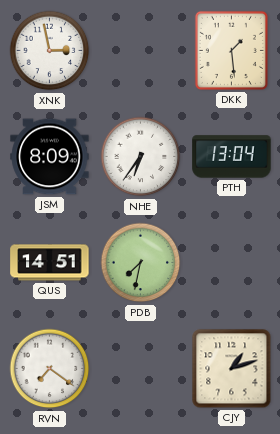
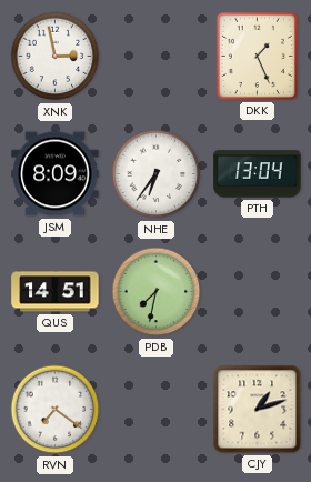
DKK: 1:29 -> 1:26 (257, 56)
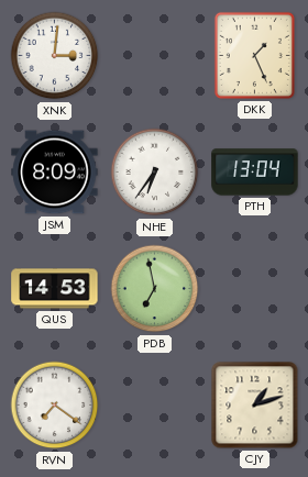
XNK: 2:58 -> 3:01 (55, 56)
QUS: 14:51 -> 14:53 (55, 289)
PDB: 7:32 -> 6:58 (155, 289)
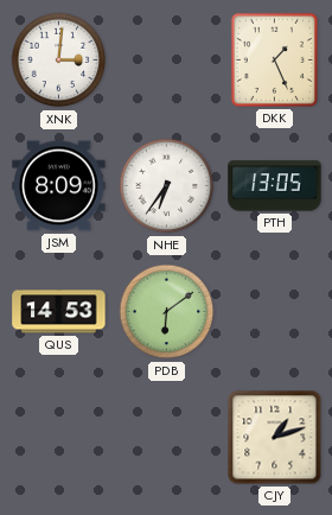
PTH: 13:04 -> 13:05 (275, 186)
PDB: 6:58 -> 6:09 (167, 312)
RVN: 7:21 -> none (55, 406)
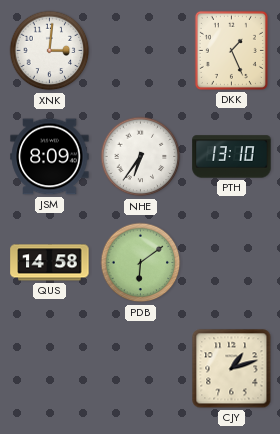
PTH: 13:05 -> 13:10 (232, 157)
QUS: 14:53 -> 14:58 (50, 263)
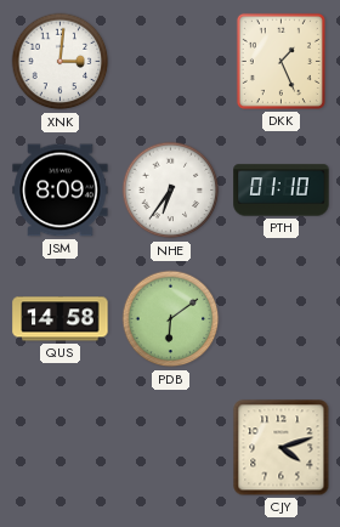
PTH: 13:10 -> 01:10 (282, 191)
CJY: 1:12 -> 4:12 (282, 448)
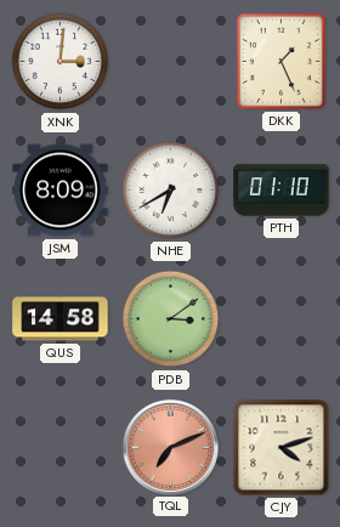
NHE: 6:36 -> 6:40 (171, 191)
PDB: 6:09 -> 3:09 (171, 319)
TQL: none -> 7:11 (170, 447)
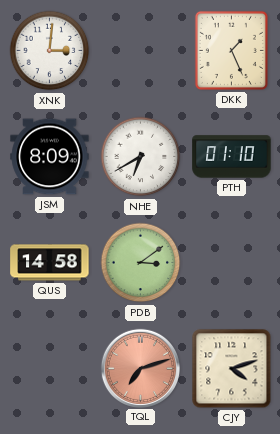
TQL: 7:11 -> 7:12 (140, 368)
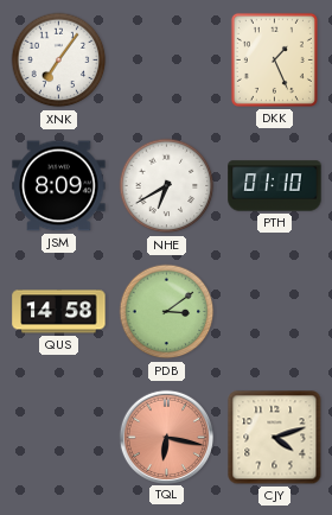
XNK: 3:01 -> 7:06 (59, 61)
TQL: 7:12 -> 6:17 (166, 437)
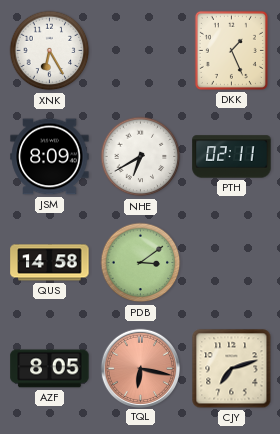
XNK: 7:06 -> 6:25 (50, 51)
PTH: 01:10 -> 02:11 (232, 157)
AZF: none -> 8:05 (50, 369)
CJY: 4:12 -> 7:12 (232, 369)
